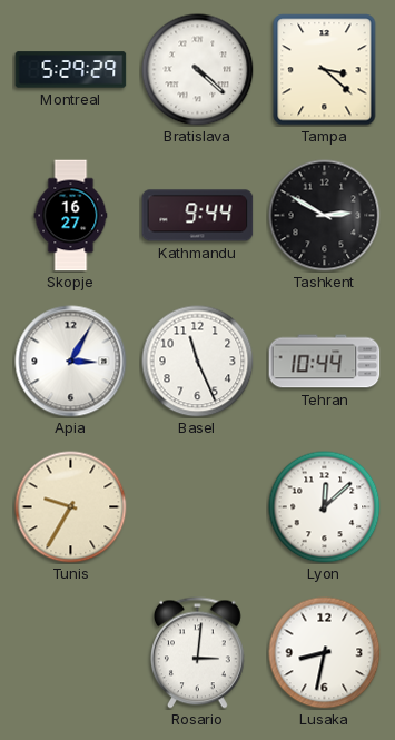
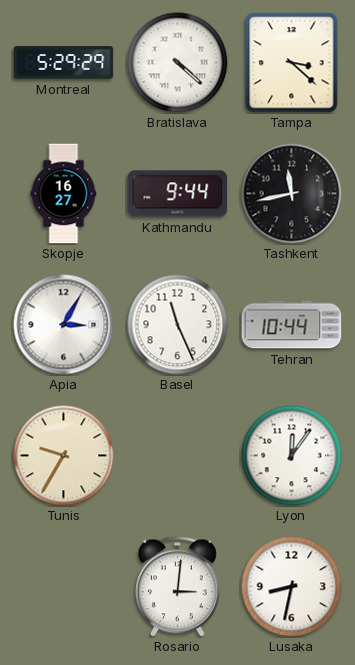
Tashkent: 2:50 -> 11:43 (292, 194)
Lyon: 12:08 -> 12:06 (292, 456)
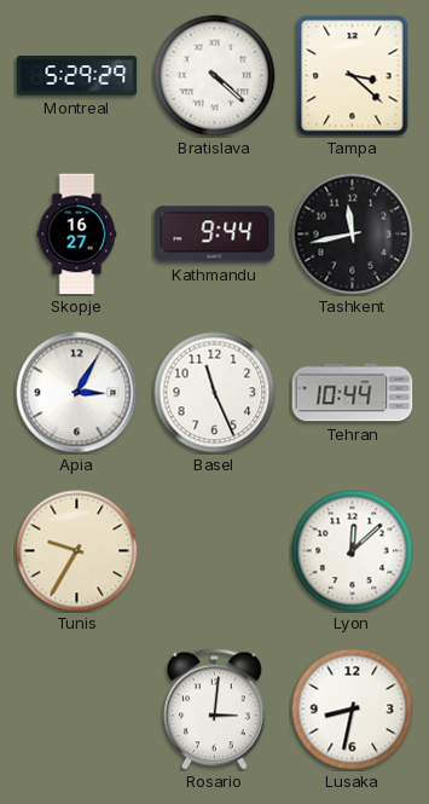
Lyon: 12:06 -> 12:08 (353, 551)
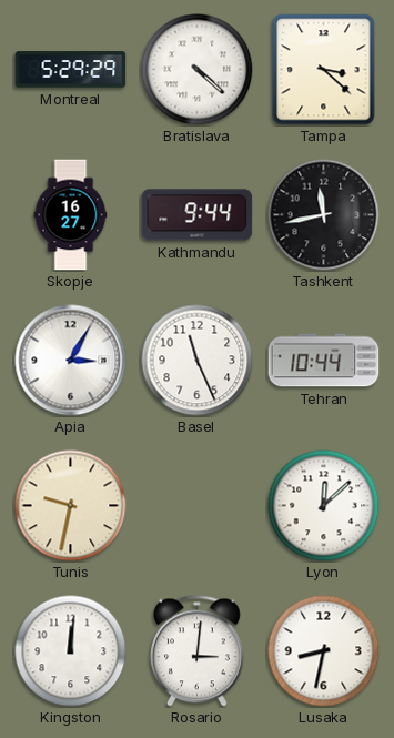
Tunis: 9:35 -> 9:32 (71, 506)
Kingston: none -> 12:01 (71, 651)
